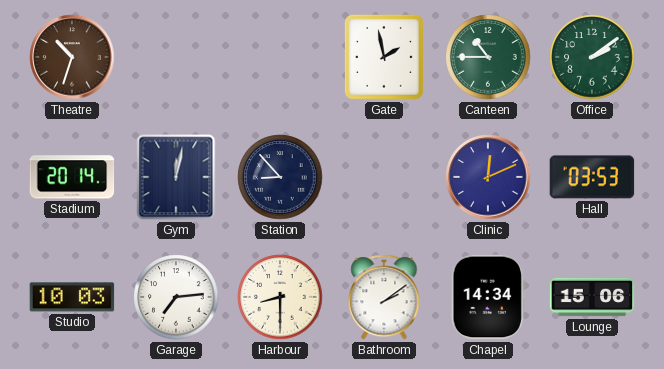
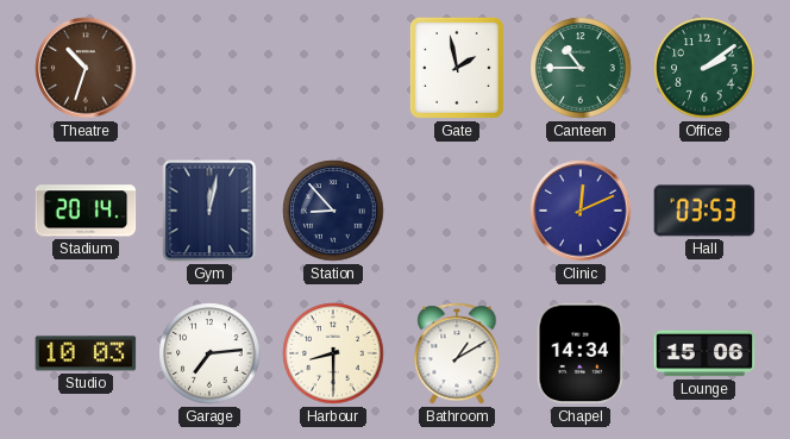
Bathroom: 2:09 -> 1:10 (457, 353)
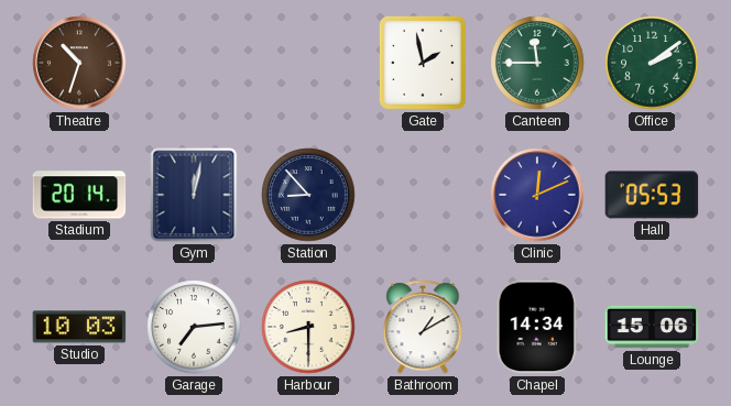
Canteen: 10:45 -> 11:45 (537, 63)
Hall: 03:53 -> 05:53 (652, 195)
